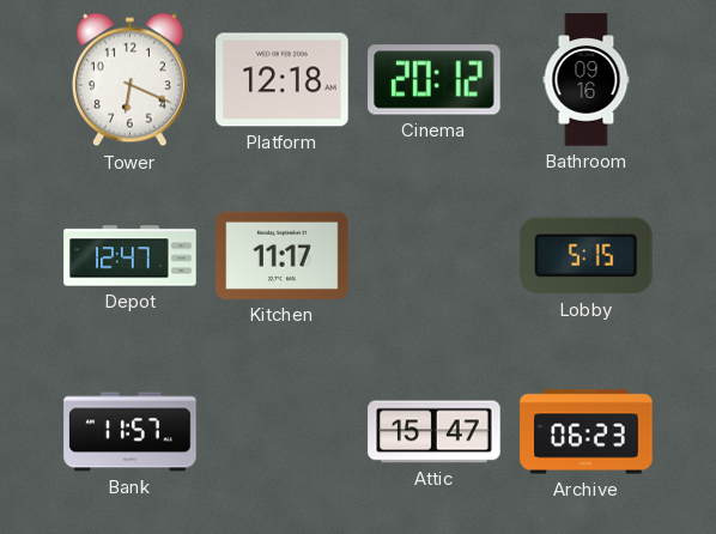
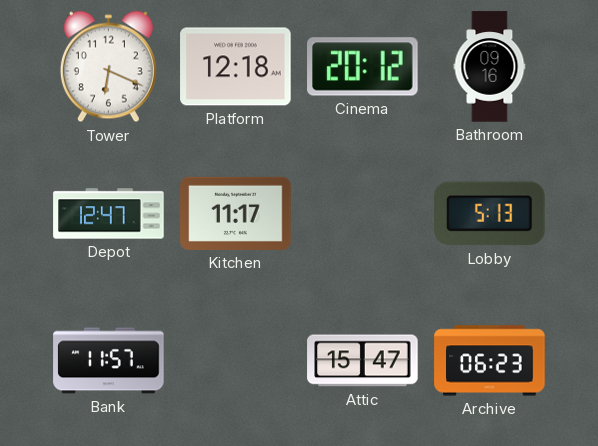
Lobby: 5:15 -> 5:13 (490, 214)
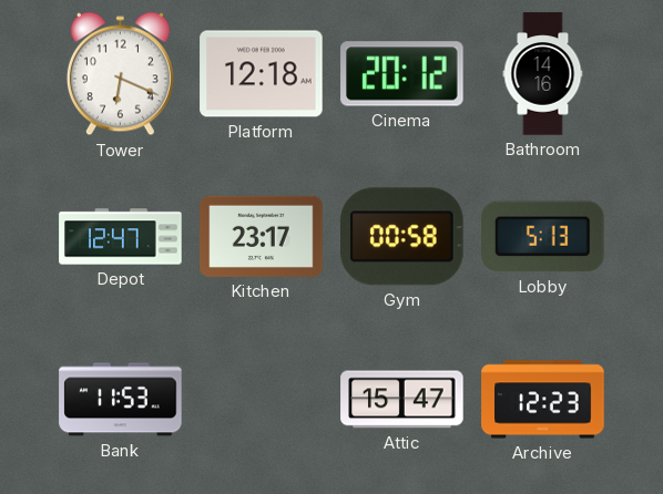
Bathroom: 09:16 -> 14:16 (543, 74)
Kitchen: 11:17 -> 23:17 (262, 236)
Gym: none -> 00:58 (402, 237)
Bank: 11:57 -> 11:53 (121, 400)
Archive: 06:23 -> 12:23 (543, 400)
